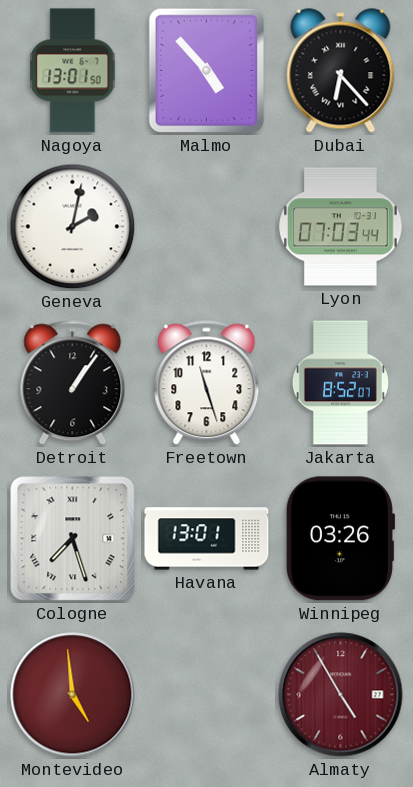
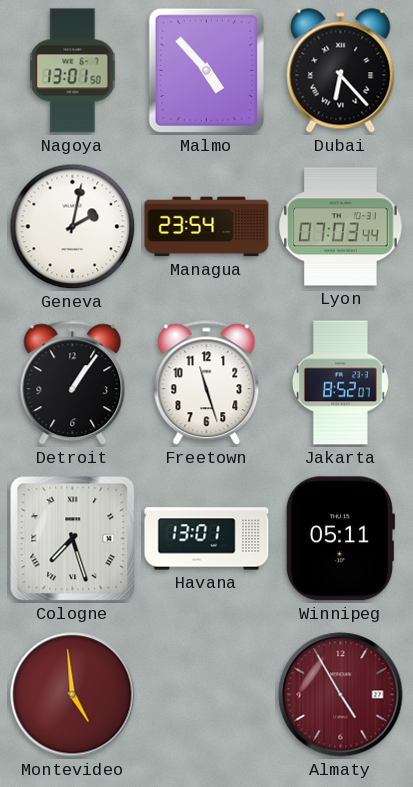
Managua: none -> 23:54 (207, 227)
Winnipeg: 03:26 -> 05:11 (340, 539)
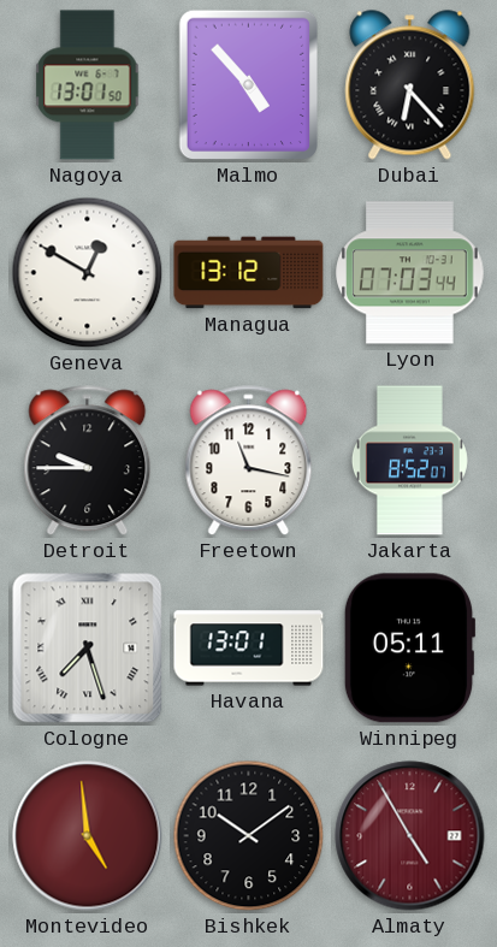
Geneva: 2:02 -> 12:50 (88, 273)
Managua: 23:54 -> 13:12 (249, 273)
Detroit: 1:06 -> 9:45 (88, 461)
Freetown: 11:27 -> 11:17 (249, 461)
Bishkek: none -> 10:09 (249, 836)
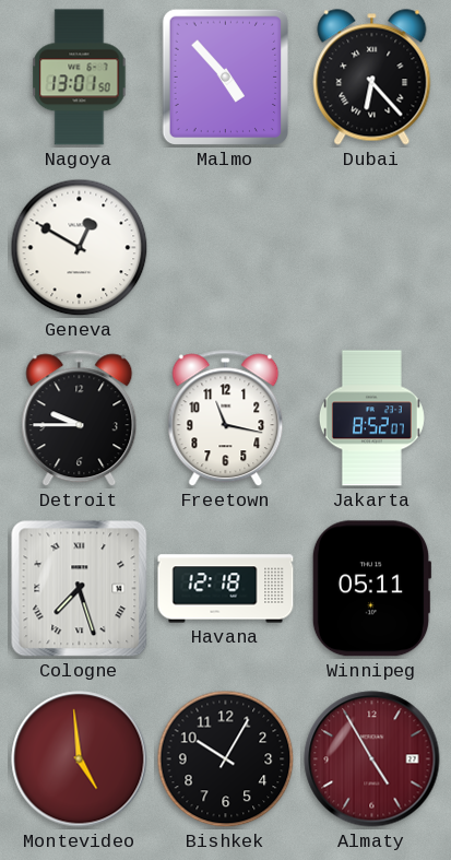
Managua: 13:12 -> none (249, 273)
Lyon: 07:03 -> none (410, 273)
Havana: 13:01 -> 12:18 (226, 589)
Bishkek: 10:09 -> 10:05 (226, 759)
